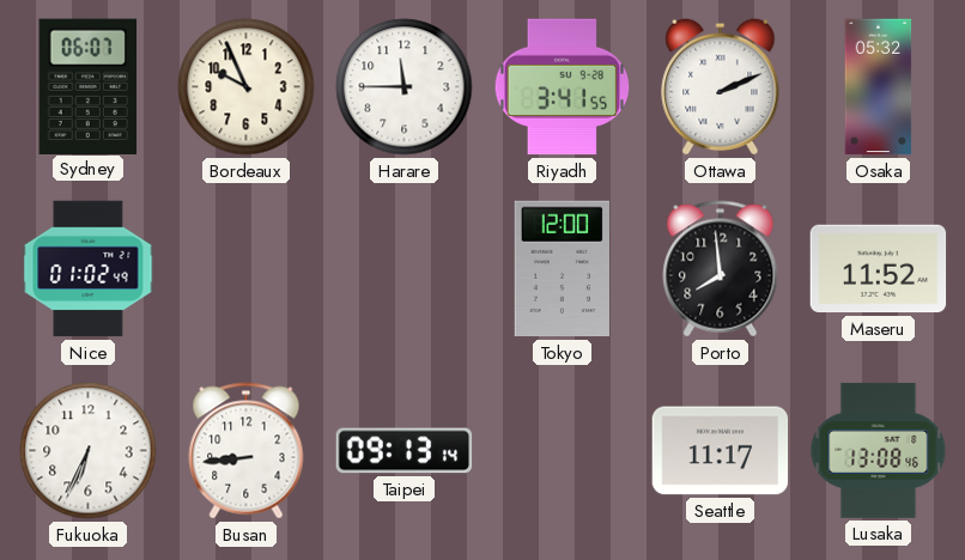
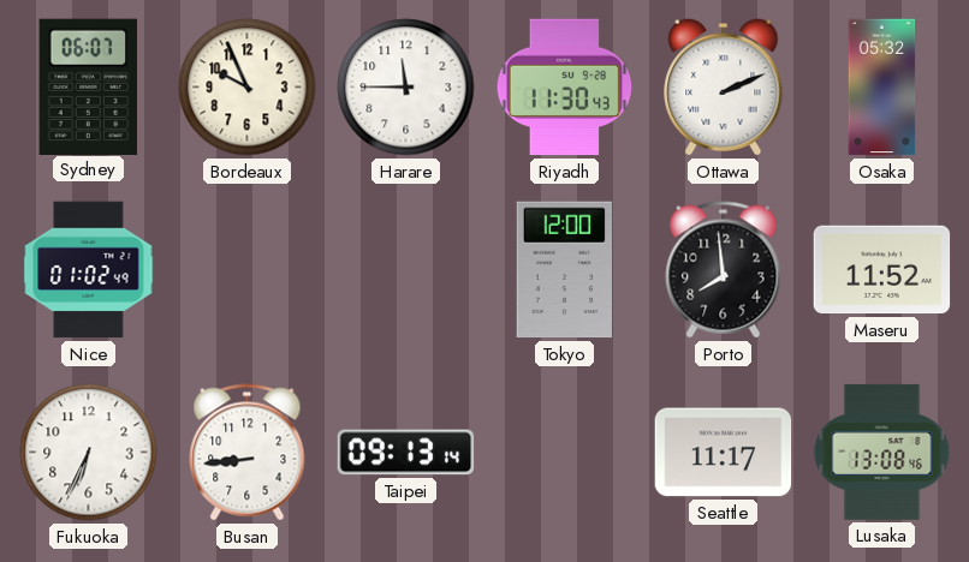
Riyadh: 3:41 -> 11:30 (565, 88)
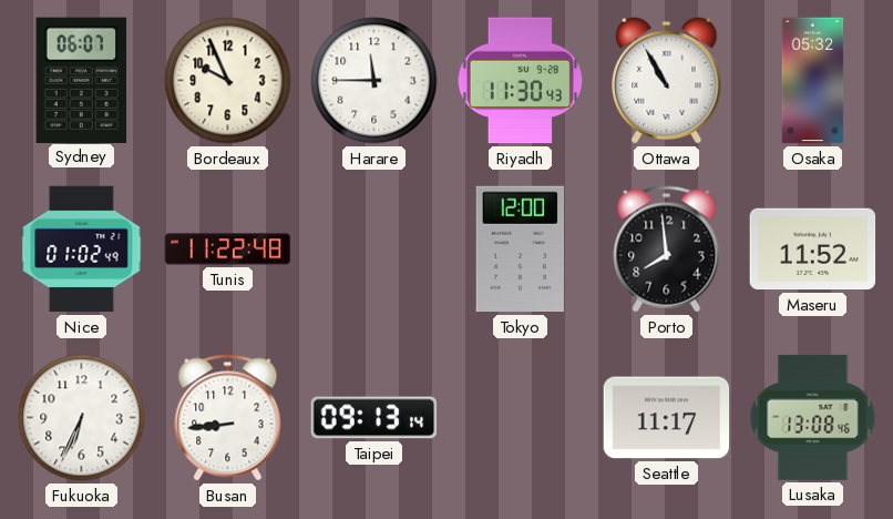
Ottawa: 2:11 -> 10:55 (667, 80)
Tunis: none -> 11:22 (228, 250)
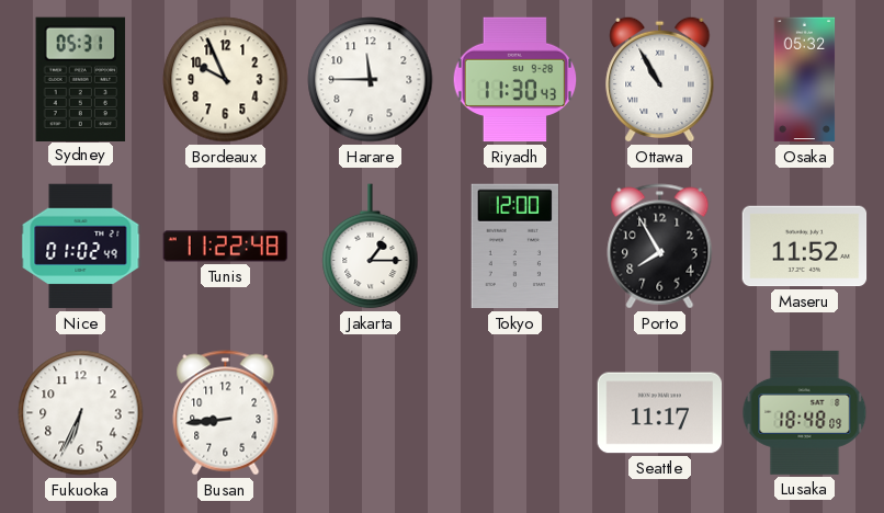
Sydney: 06:07 -> 05:31 (81, 79)
Jakarta: none -> 1:15 (371, 247)
Porto: 7:59 -> 7:55 (660, 247)
Taipei: 09:13 -> none (374, 418)
Lusaka: 13:08 -> 18:48 (805, 412)
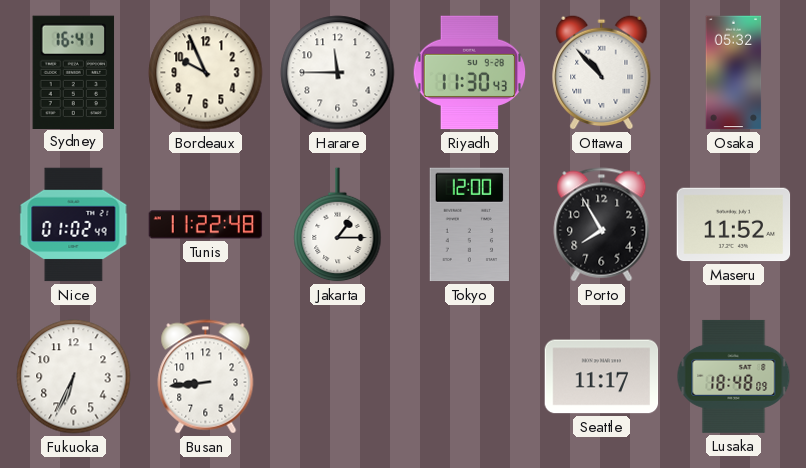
Sydney: 05:31 -> 16:41 (74, 72)
Ottawa: 10:55 -> 10:53 (602, 72)
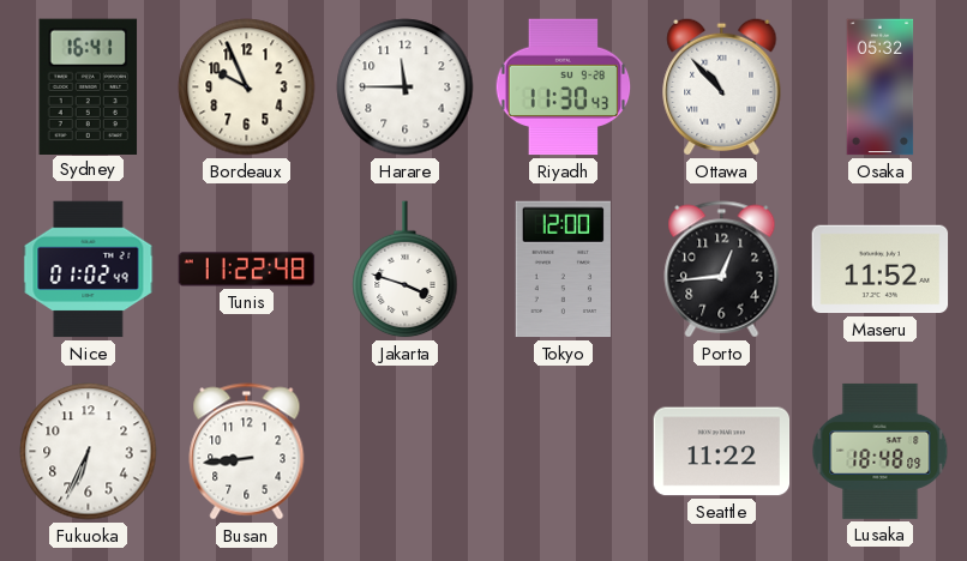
Jakarta: 1:15 -> 3:48 (406, 270)
Porto: 7:55 -> 12:44 (722, 270)
Seattle: 11:17 -> 11:22 (722, 452)
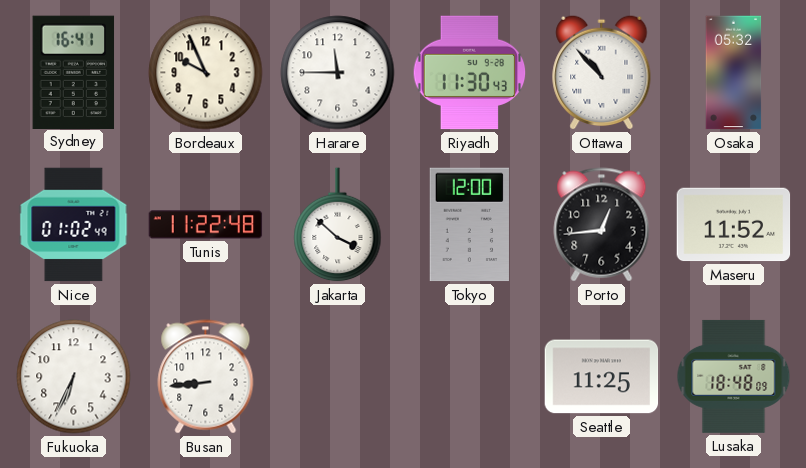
Jakarta: 3:48 -> 3:52 (338, 225)
Seattle: 11:22 -> 11:25 (602, 377)
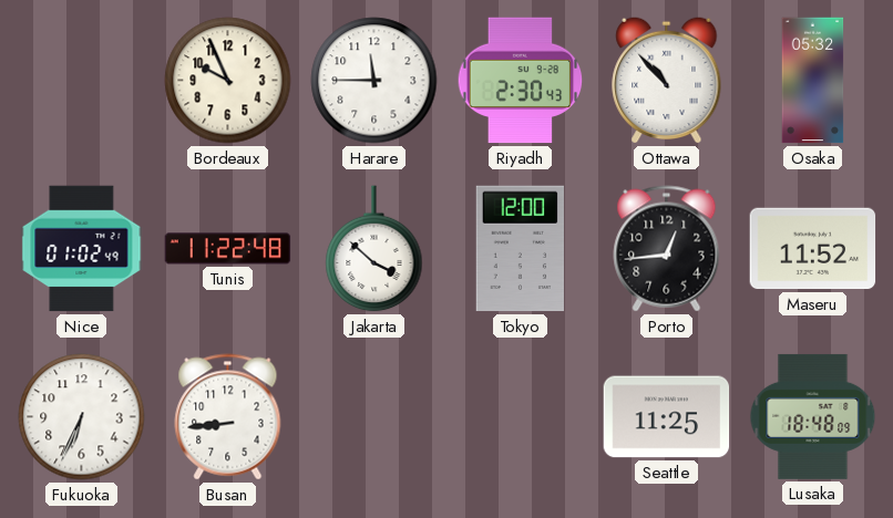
Sydney: 16:41 -> none (74, 72)
Riyadh: 11:30 -> 2:30 (521, 81)
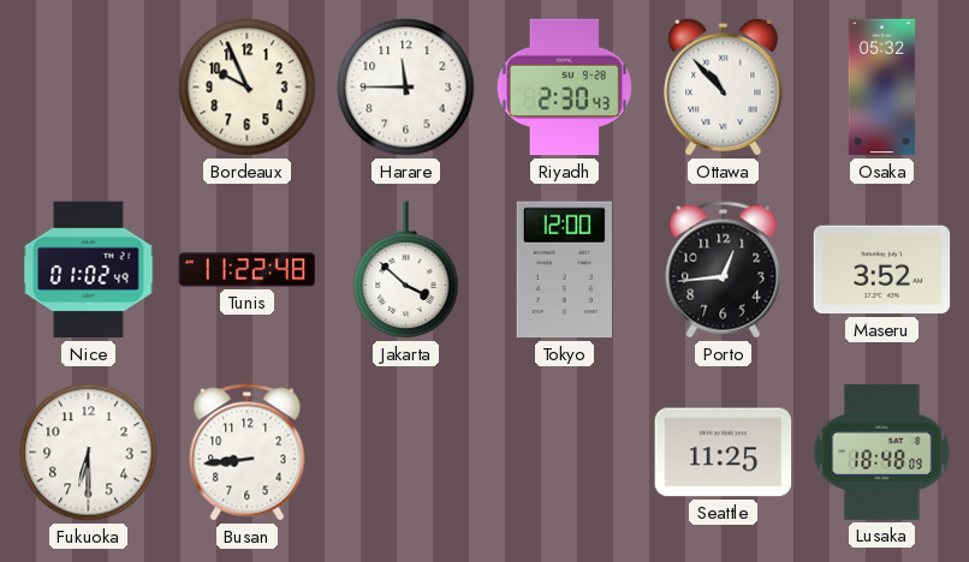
Maseru: 11:52 -> 3:52 (882, 270)
Fukuoka: 6:34 -> 6:30 (89, 453)
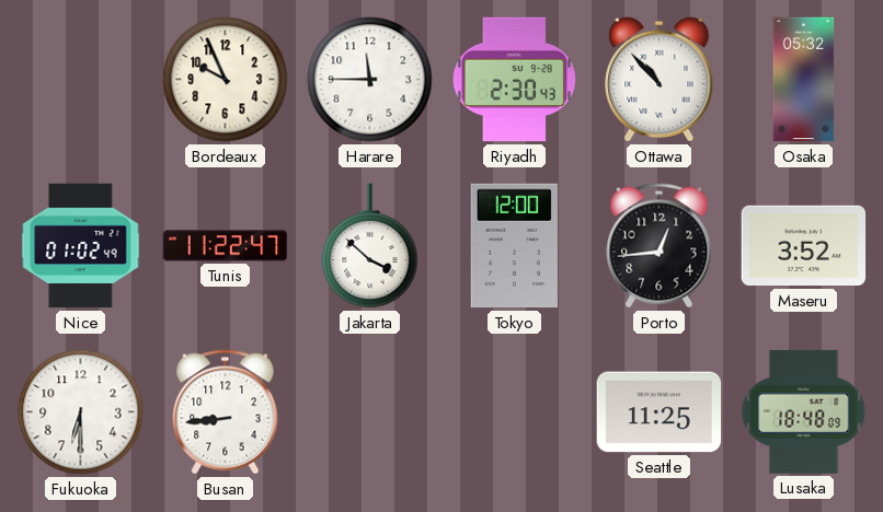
Tunis: 11:22:48 -> 11:22:47 (226, 246)
